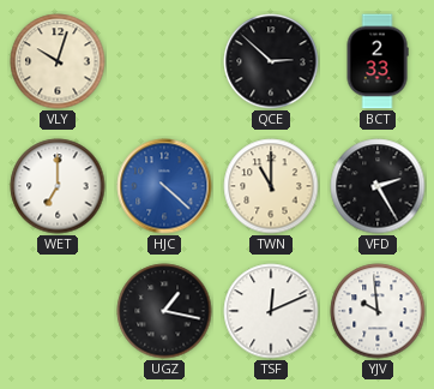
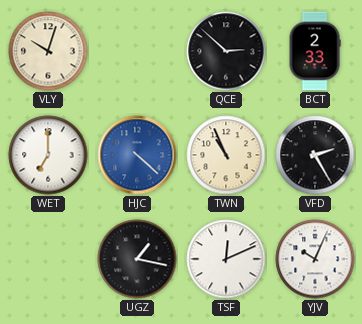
TWN: 11:00 -> 10:56 (226, 155)
YJV: 9:59 -> 10:04 (315, 259)
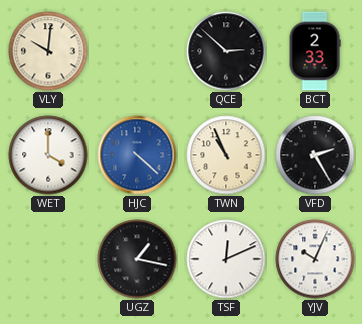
VLY: 10:03 -> 10:01 (48, 51)
WET: 7:00 -> 4:00 (48, 155)
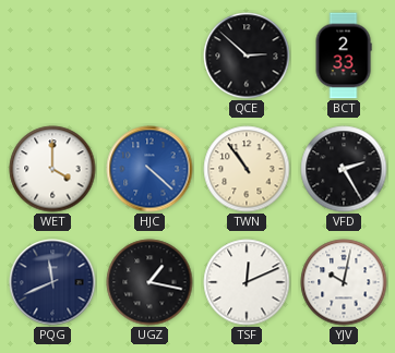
VLY: 10:01 -> none (48, 51)
TWN: 10:56 -> 10:54 (247, 169)
PQG: none -> 11:41 (52, 282)
YJV: 10:04 -> 10:02 (344, 282)
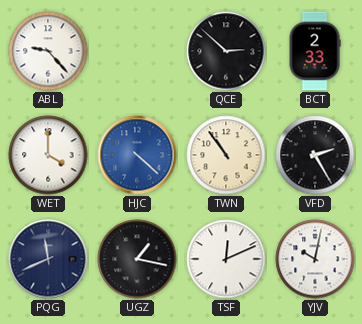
ABL: none -> 9:23 (48, 51)
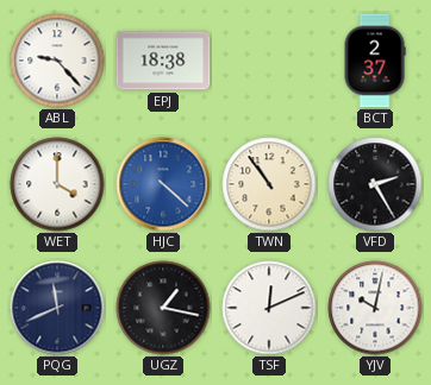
EPJ: none -> 18:38 (163, 61)
QCE: 2:52 -> none (226, 51)
BCT: 2:33 -> 2:37 (375, 61)
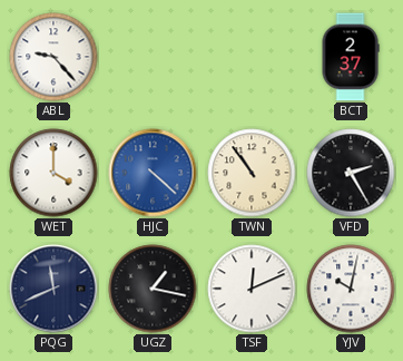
EPJ: 18:38 -> none (163, 61)
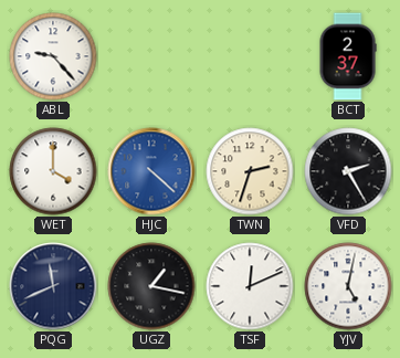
TWN: 10:54 -> 2:33 (250, 171)
YJV: 10:02 -> 5:02 (348, 286)
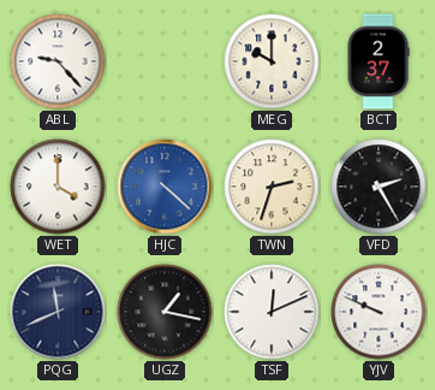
MEG: none -> 10:00 (272, 61)
YJV: 5:02 -> 9:49 (379, 312)
